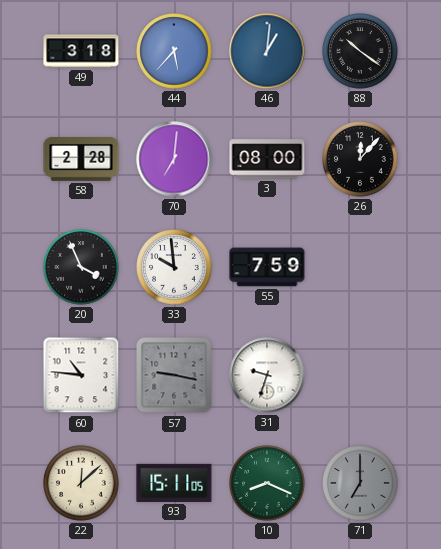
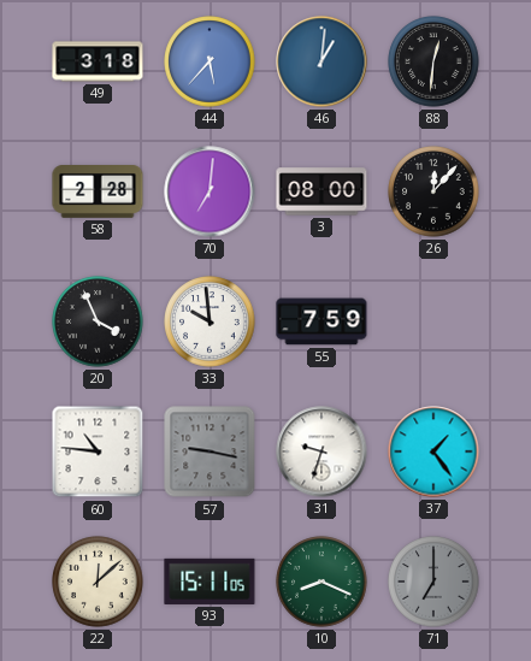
88: 10:21 -> 12:31 (433, 61)
37: none -> 1:24 (433, 452)
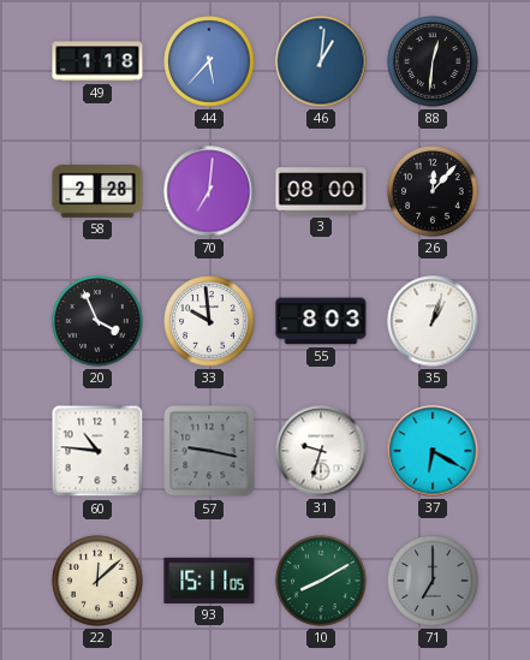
49: 3:18 -> 1:18 (97, 61)
55: 7:59 -> 8:03 (321, 321)
35: none -> 1:03 (433, 321)
37: 1:24 -> 6:20 (433, 451)
10: 8:19 -> 8:10 (321, 581)
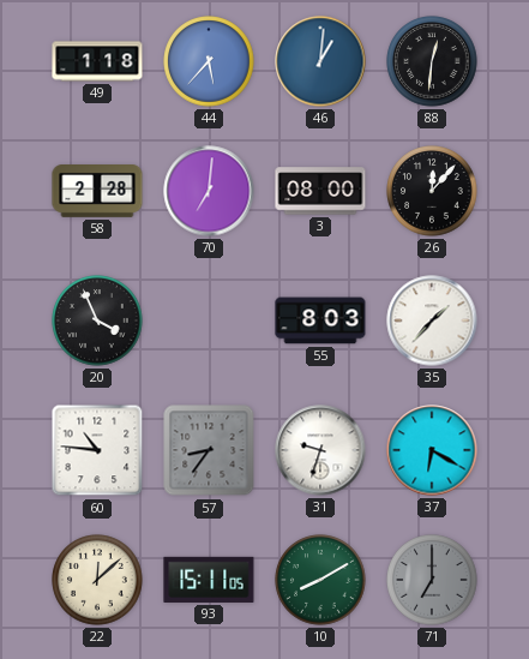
33: 9:59 -> none (209, 321)
35: 1:03 -> 1:37 (432, 320)
57: 9:17 -> 8:36 (209, 450)
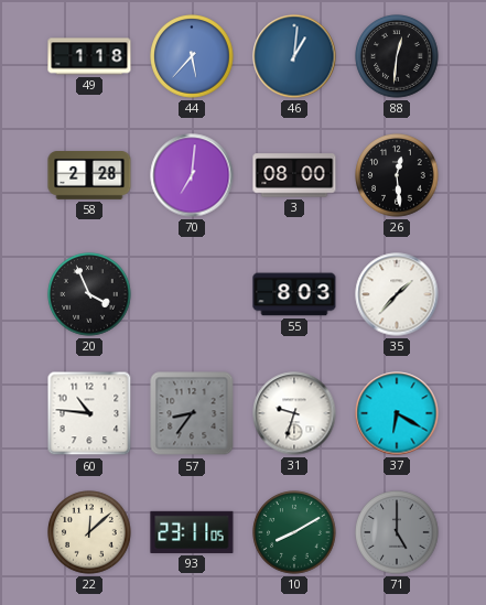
26: 12:07 -> 12:29 (397, 175)
93: 15:11 -> 23:11 (192, 532)
71: 7:00 -> 5:00 (397, 532)
